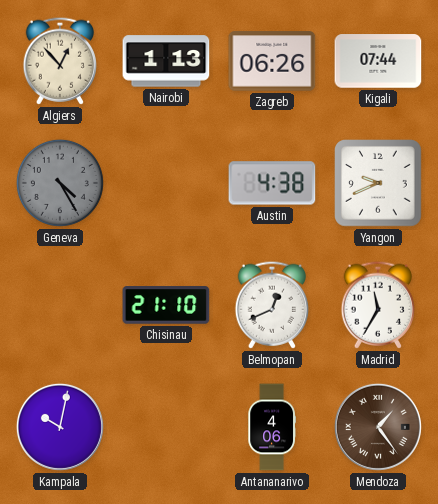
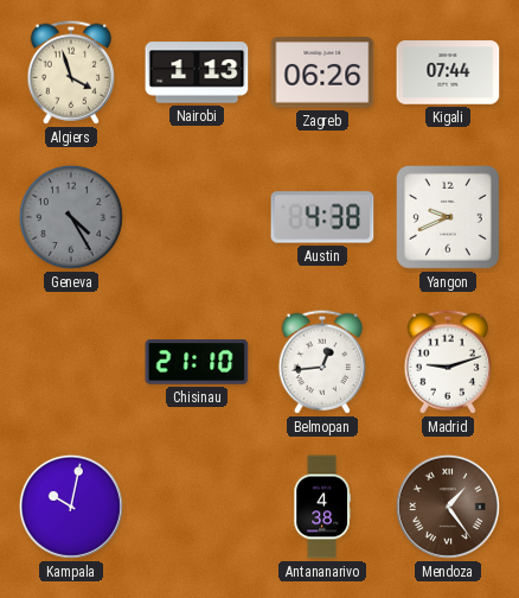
Algiers: 12:53 -> 3:57 (70, 72)
Belmopan: 12:41 -> 12:44 (321, 362)
Madrid: 11:35 -> 9:12 (447, 362)
Antananarivo: 4:06 -> 4:38 (322, 507)
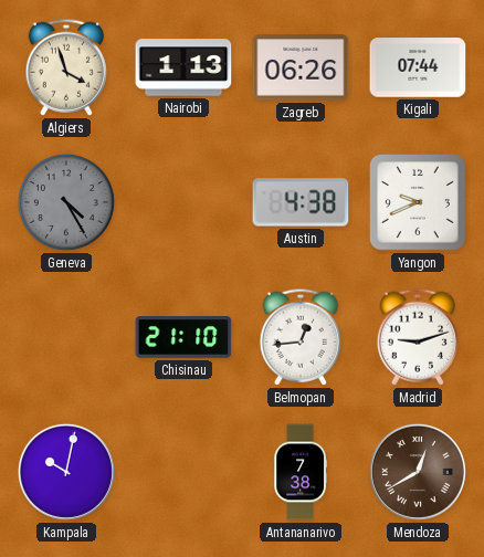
Antananarivo: 4:38 -> 7:38 (301, 472)
Mendoza: 1:24 -> 12:40 (418, 472)
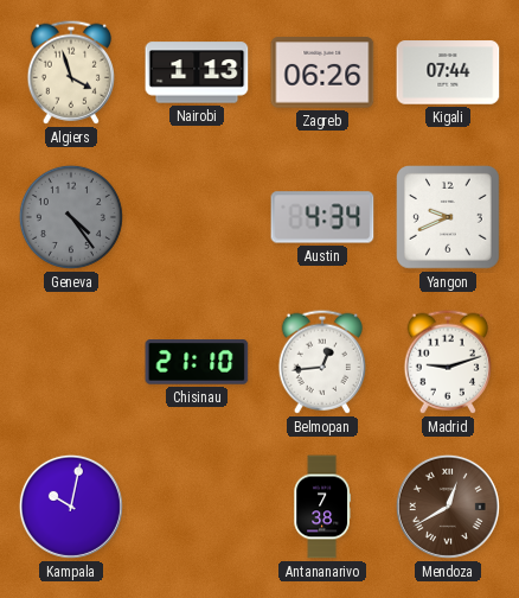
Geneva: 4:25 -> 4:24 (71, 217)
Austin: 4:38 -> 4:34 (322, 217)
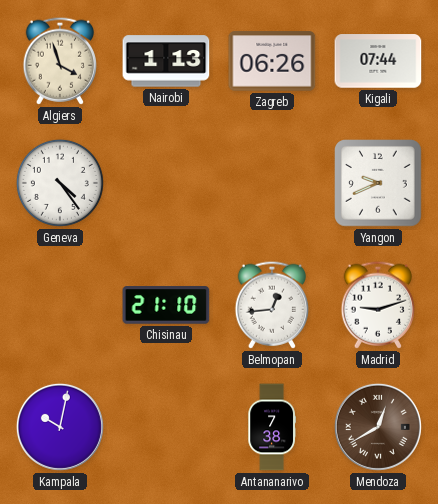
Geneva dial: grey -> white (60, 183)
Austin: 4:34 -> none (322, 217)
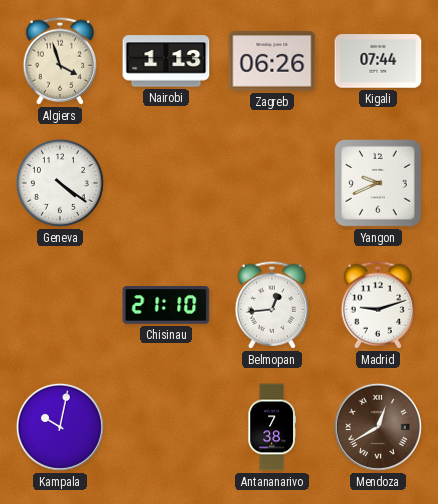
Geneva: 4:24 -> 4:21 (60, 183)
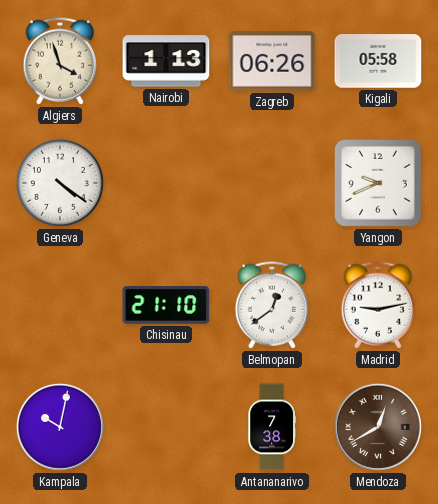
Kigali: 07:44 -> 05:58 (378, 61)
Belmopan: 12:44 -> 12:39 (271, 305)
Madrid: 9:12 -> 9:13 (377, 305)
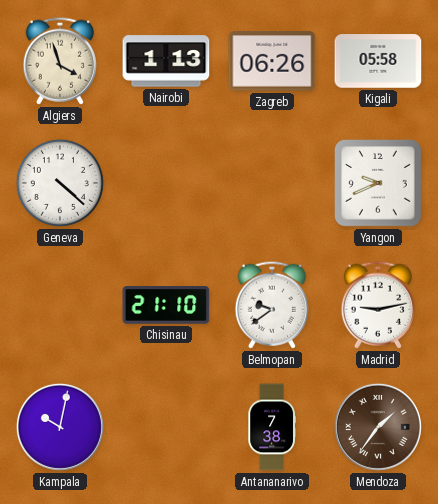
Geneva: 4:21 -> 4:22 (60, 183)
Belmopan: 12:39 -> 9:39 (271, 305)
Mendoza: 12:40 -> 1:36 (378, 427)
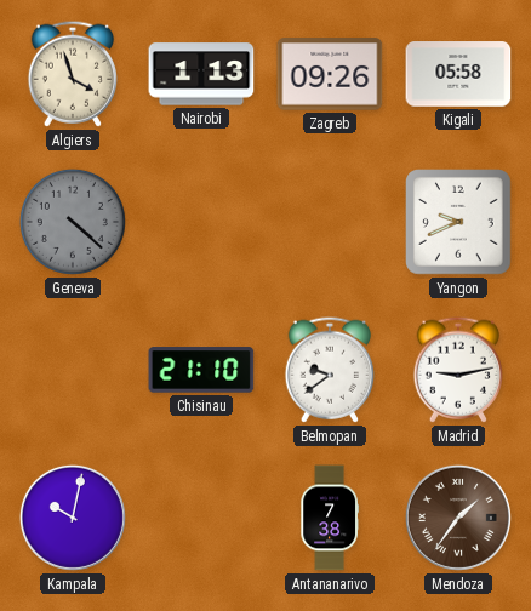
Zagreb: 06:26 -> 09:26 (330, 74)
Geneva dial: white -> grey (73, 222)
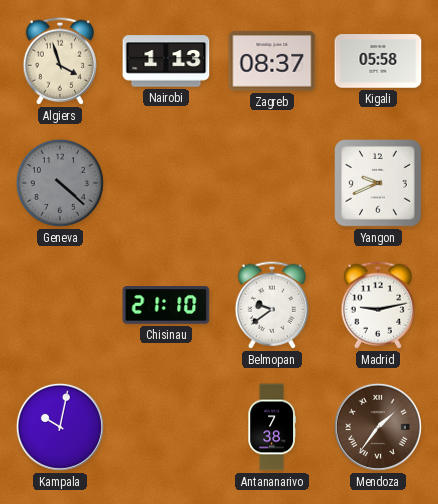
Zagreb: 09:26 -> 08:37 (272, 61)
